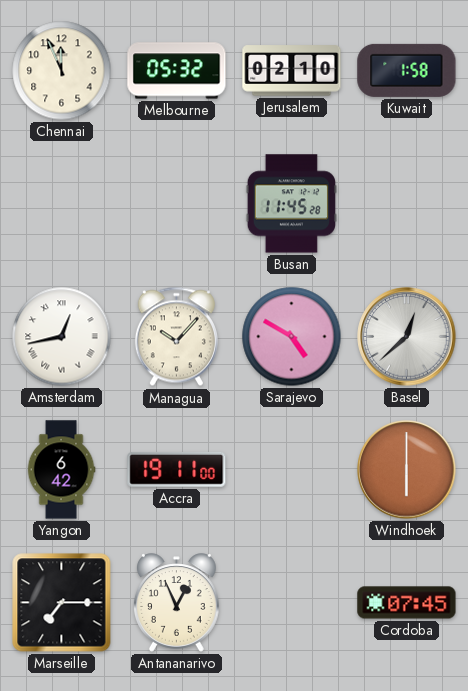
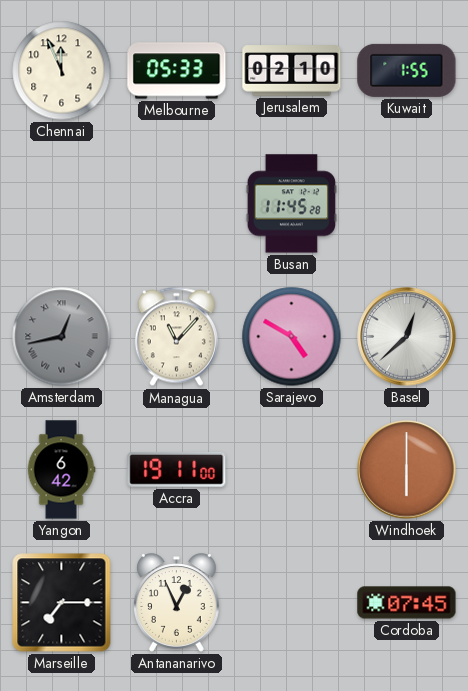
Melbourne: 05:32 -> 05:33 (177, 71)
Kuwait: 1:58 -> 1:55 (407, 70)
Amsterdam dial: white -> grey (62, 337)
Managua: 10:07 -> 11:07 (176, 337)
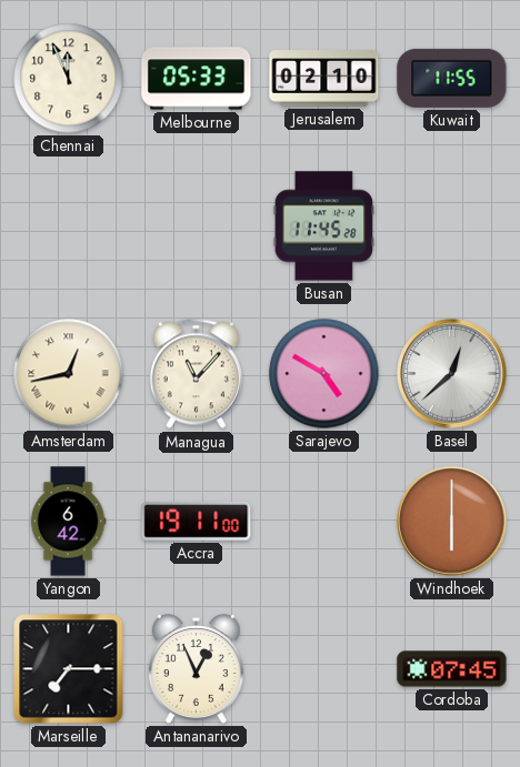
Kuwait: 1:55 -> 11:55 (452, 78)
Amsterdam dial: grey -> cream (69, 374)
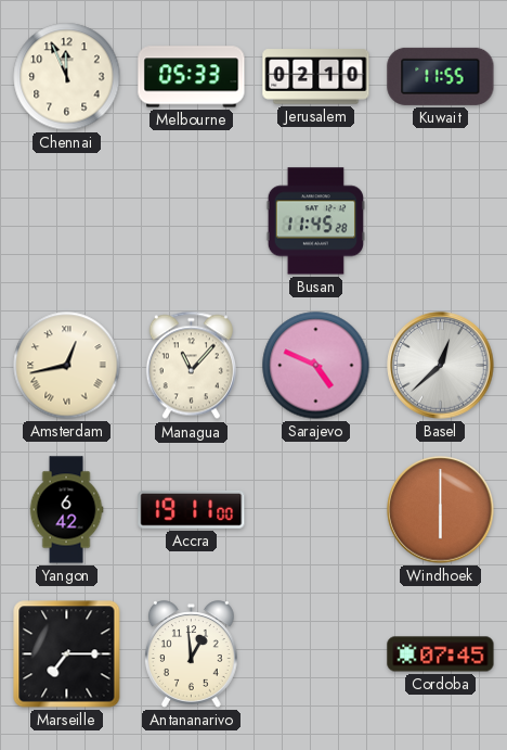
Sarajevo: 4:50 -> 4:49 (316, 366)
Antananarivo: 12:56 -> 12:59 (192, 654)
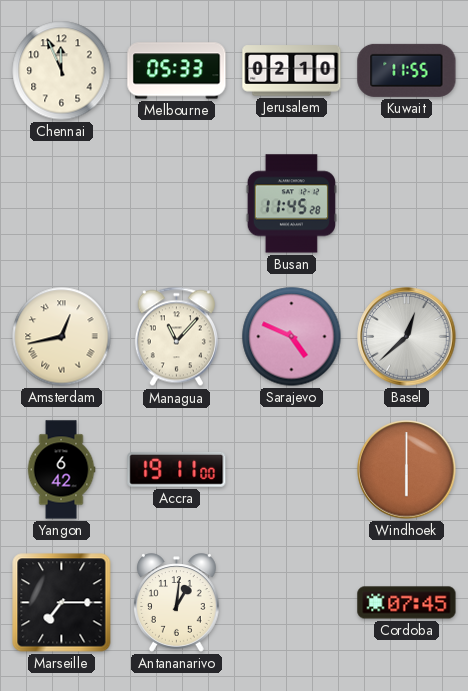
Antananarivo: 12:59 -> 1:01 (177, 603)
